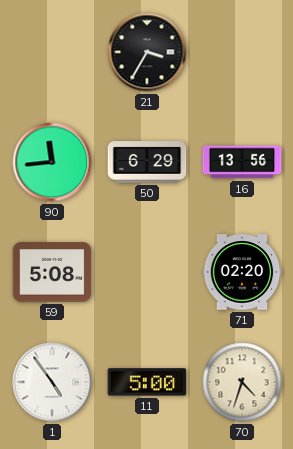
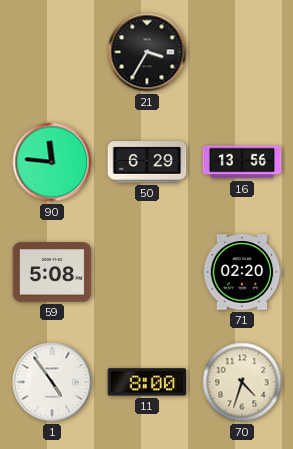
90: 11:44 -> 11:46 (52, 162)
11: 5:00 -> 8:00 (147, 382)
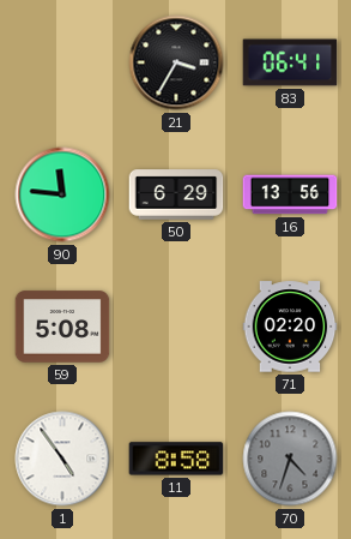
83: none -> 06:41 (290, 62)
11: 8:00 -> 8:58 (176, 459)
70 dial: cream -> grey (290, 459)
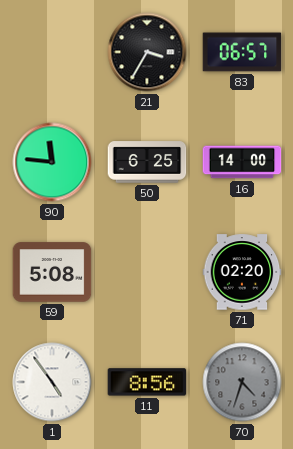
83: 06:41 -> 06:57 (242, 52)
50: 6:29 -> 6:25 (147, 162)
16: 13:56 -> 14:00 (242, 162)
11: 8:58 -> 8:56 (147, 382)
